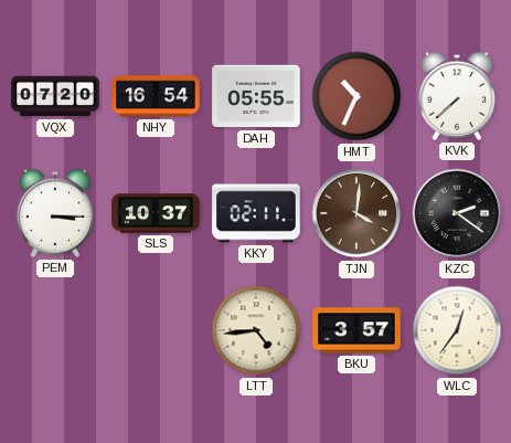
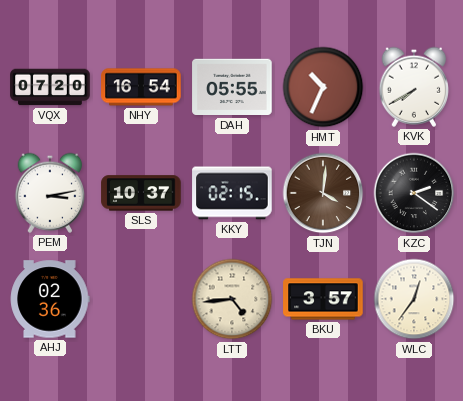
KVK: 7:38 -> 7:40 (414, 87)
PEM: 3:15 -> 3:13 (50, 193)
KKY: 02:11 -> 02:15 (232, 193)
AHJ: none -> 02:36 (50, 299)
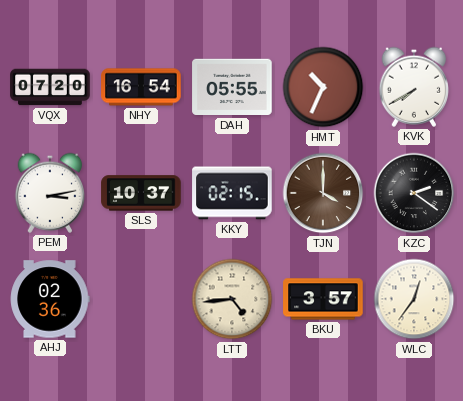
TJN: 4:01 -> 4:00 (323, 193)
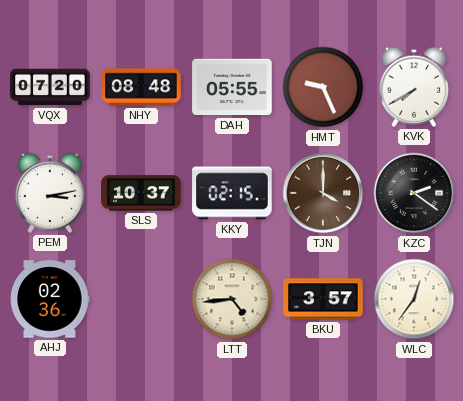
NHY: 16:54 -> 08:48 (141, 87)
HMT: 10:34 -> 9:26 (323, 87)
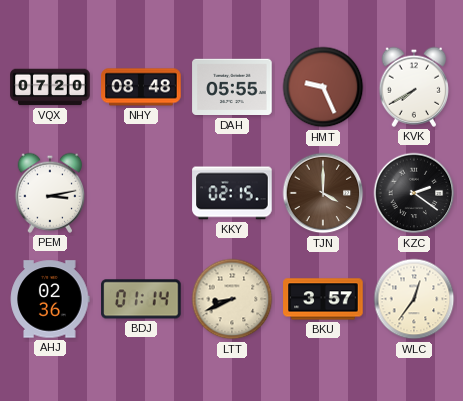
SLS: 10:37 -> none (141, 193)
BDJ: none -> 01:14 (141, 299)
LTT: 4:44 -> 8:41 (232, 299)
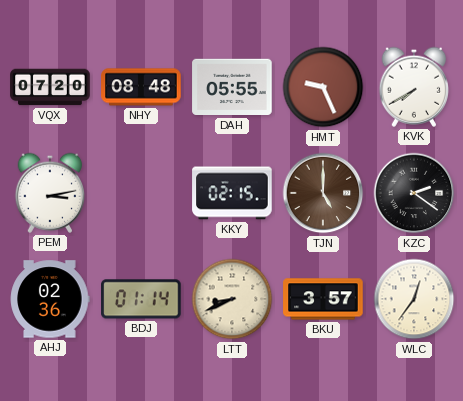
TJN: 4:00 -> 5:00 (323, 193)
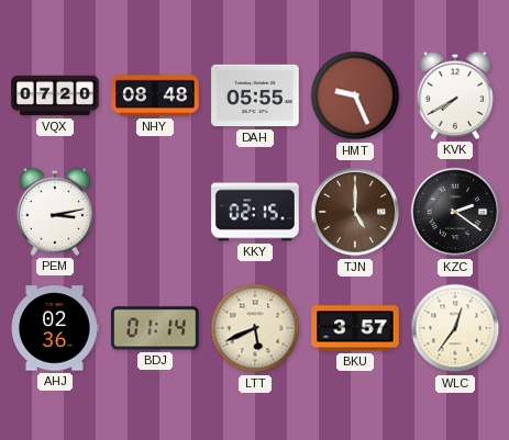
LTT: 8:41 -> 5:41 (255, 328)
